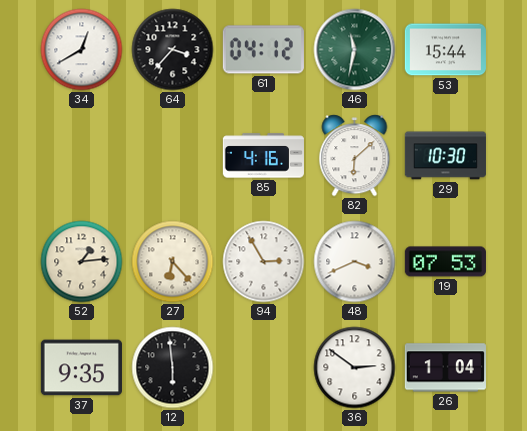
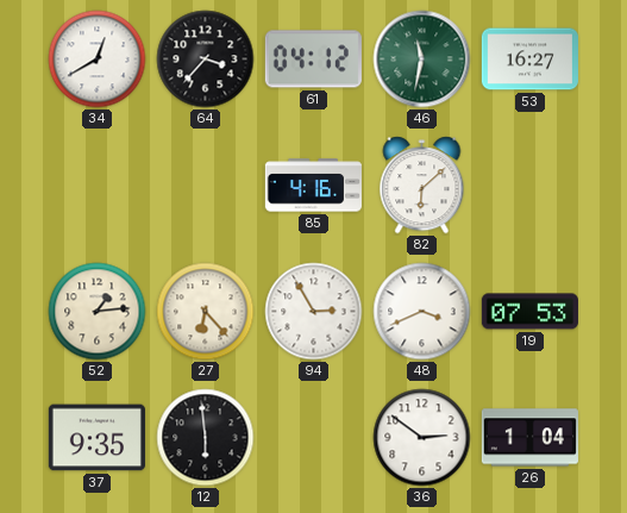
53: 15:44 -> 16:27 (529, 60)
29: 10:30 -> none (445, 156)
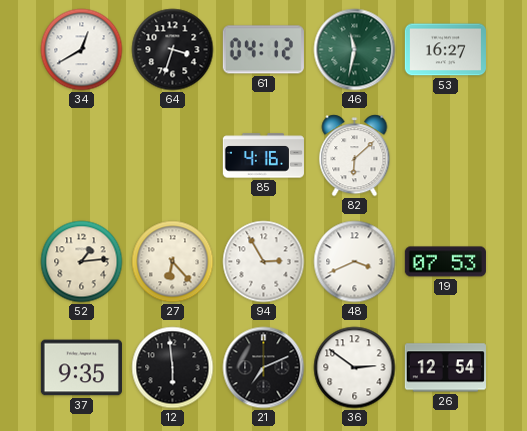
64: 3:37 -> 3:33 (173, 50)
21: none -> 7:11 (264, 368)
26: 1:04 -> 12:54 (445, 368)
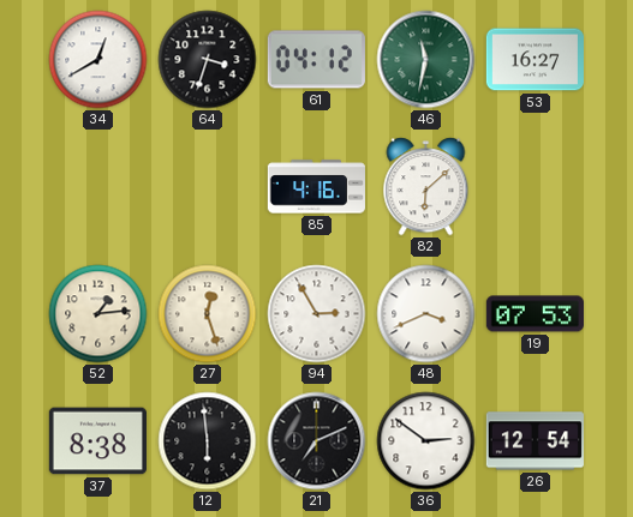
27: 6:23 -> 12:27 (208, 314)
37: 9:35 -> 8:38 (97, 441)
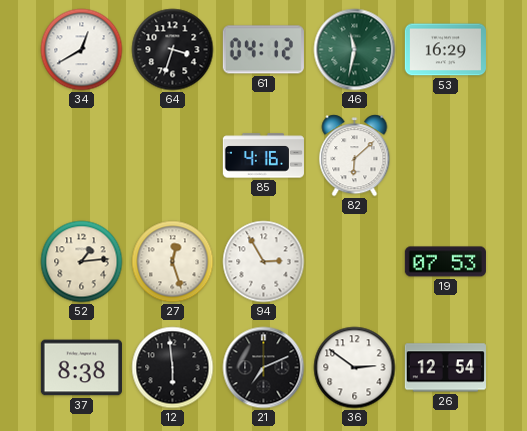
53: 16:27 -> 16:29 (445, 50)
48: 3:41 -> none (426, 314)
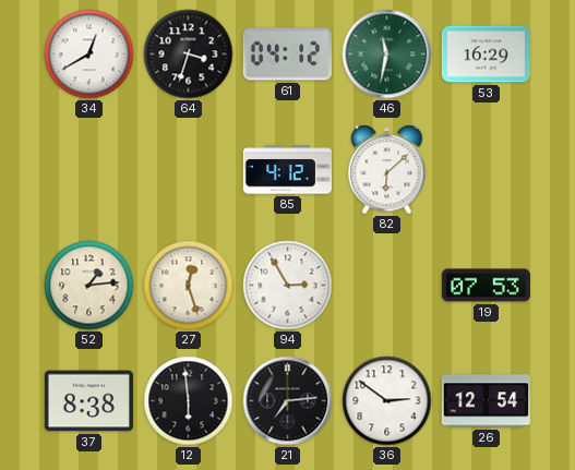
85: 4:16 -> 4:12 (287, 170)
21: 7:11 -> 7:14 (288, 401)
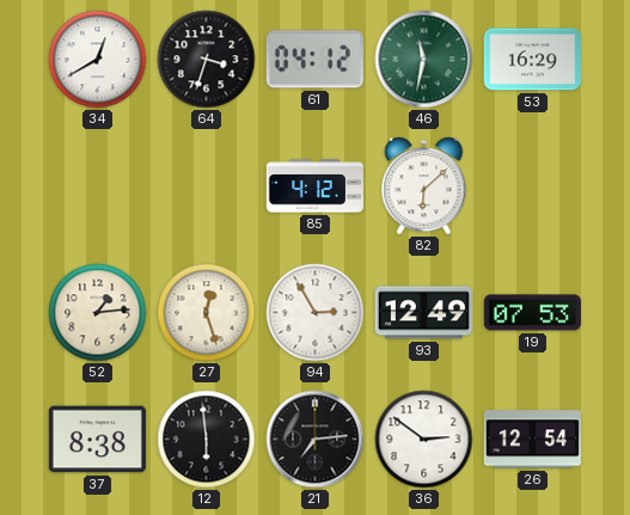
93: none -> 12:49 (423, 313)
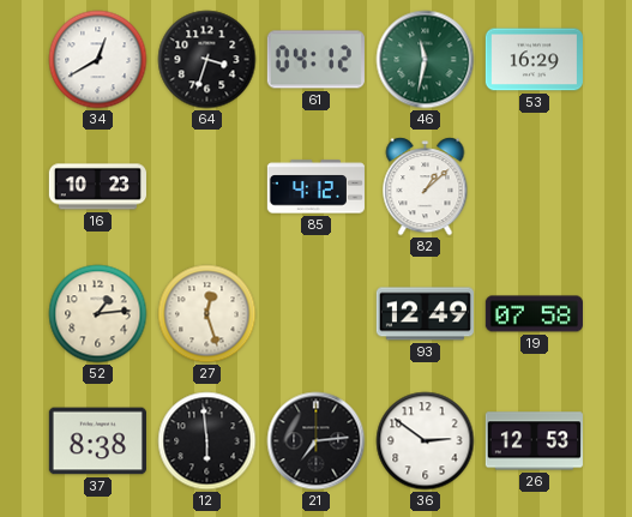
16: none -> 10:23 (97, 187)
82: 6:08 -> 1:08 (426, 187)
94: 2:55 -> none (316, 313)
19: 07:53 -> 07:58 (534, 314)
26: 12:54 -> 12:53 (534, 441)
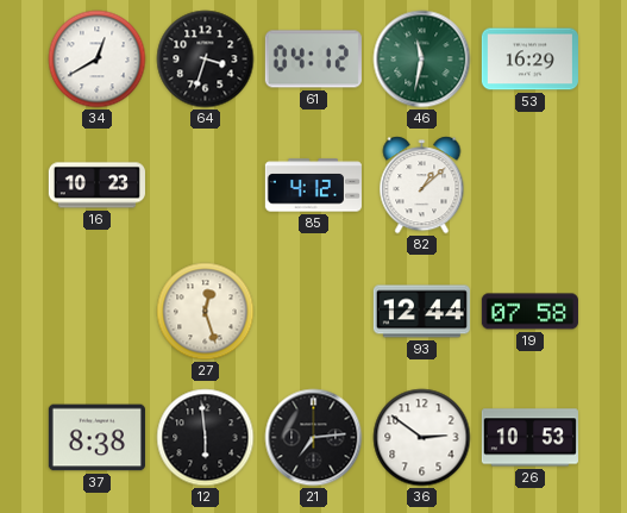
52: 1:14 -> none (98, 314)
93: 12:49 -> 12:44 (421, 312)
26: 12:53 -> 10:53 (529, 438)
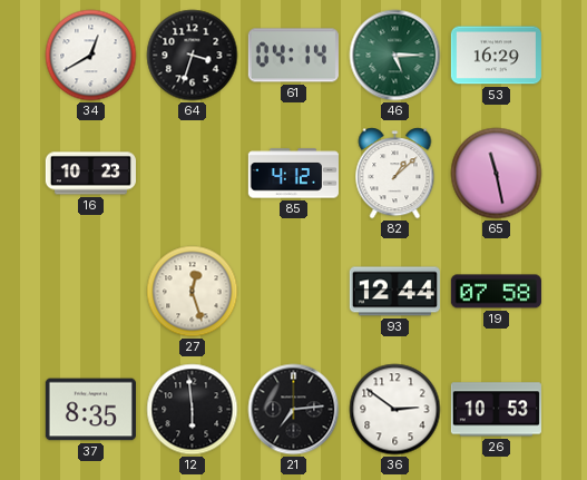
61: 04:12 -> 04:14 (293, 56)
46: 11:32 -> 5:15 (395, 56)
65: none -> 11:28 (497, 174)
37: 8:38 -> 8:35 (90, 410)
